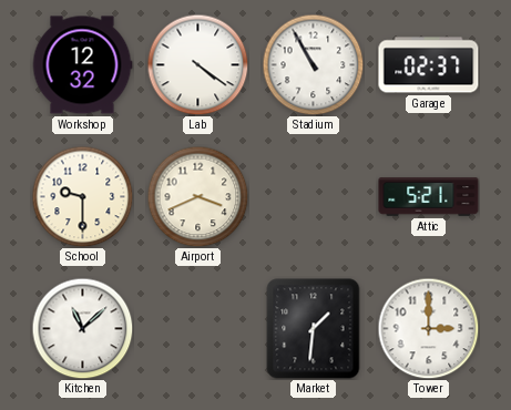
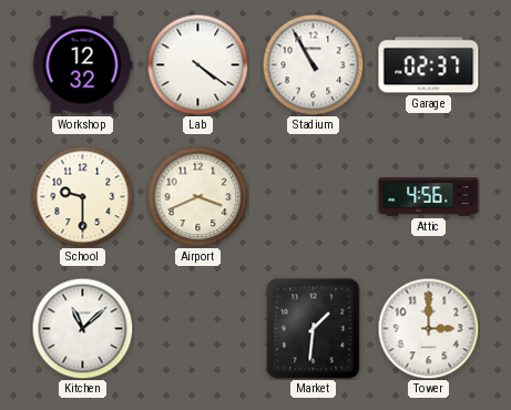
Attic: 5:21 -> 4:56 (429, 197)
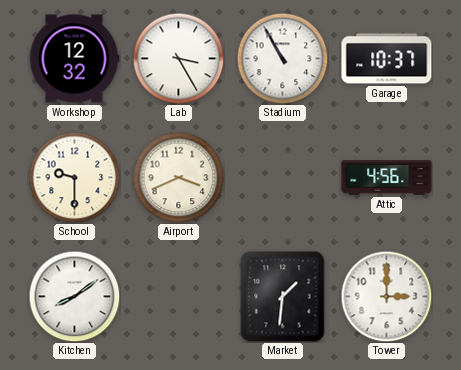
Lab: 4:21 -> 3:25 (178, 58)
Garage: 02:37 -> 10:37 (387, 59)
Kitchen: 11:08 -> 8:09 (74, 296)
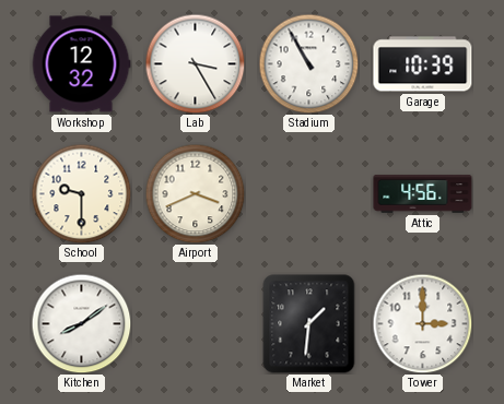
Garage: 10:37 -> 10:39 (423, 64)
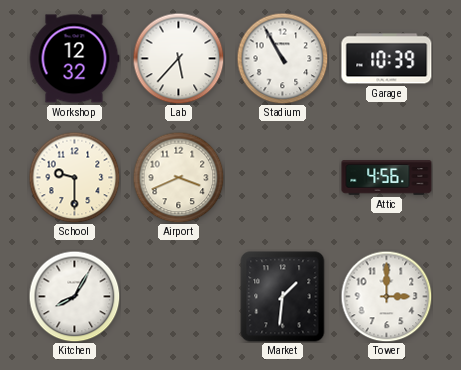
Lab: 3:25 -> 5:37 (178, 58)
Kitchen: 8:09 -> 8:05 (74, 296)
